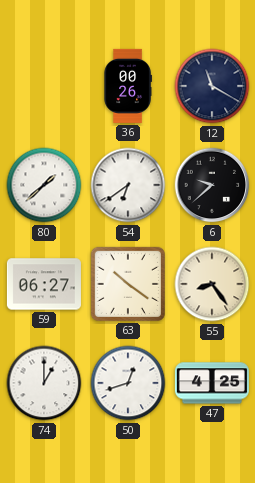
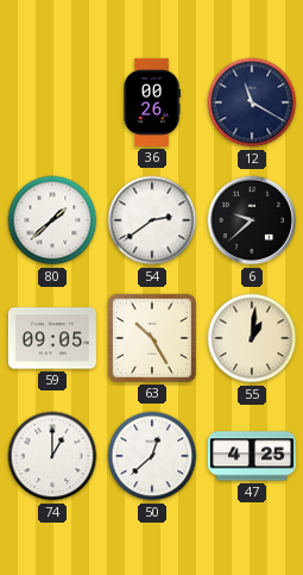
54: 6:39 -> 2:39 (152, 220)
59: 06:27 -> 09:05 (52, 338)
63: 10:21 -> 10:25 (152, 338)
55: 8:24 -> 1:01 (252, 338)
50: 12:42 -> 12:38 (152, 456)
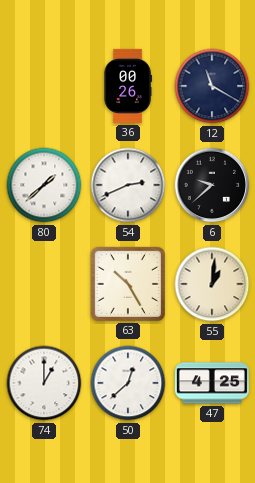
54: 2:39 -> 2:41 (128, 185)
59: 09:05 -> none (52, 338)
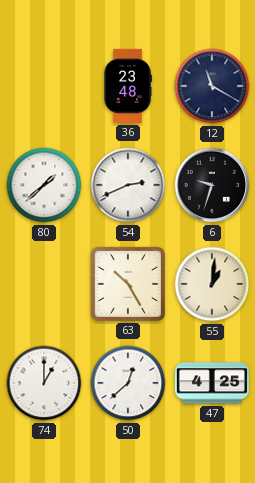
36: 00:26 -> 23:48 (128, 86)
6: 9:38 -> 9:33 (212, 185)
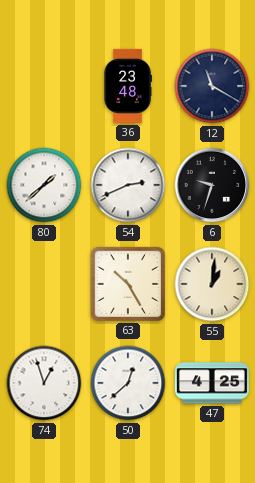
74: 1:00 -> 12:57 (44, 383)
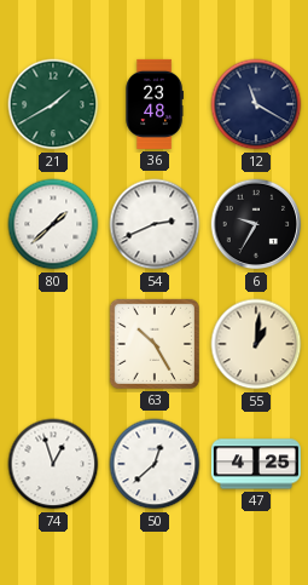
21: none -> 1:40 (53, 104)
6: 9:33 -> 9:35 (256, 224)
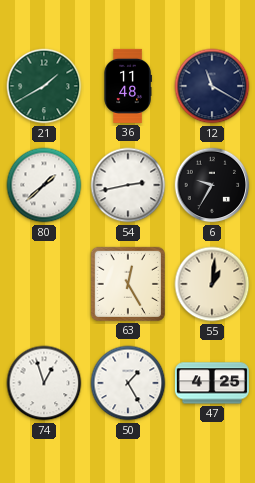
36: 23:48 -> 11:48 (128, 86)
54: 2:41 -> 2:43 (128, 185)
63: 10:25 -> 12:25 (128, 284)
50: 12:38 -> 1:25 (128, 383)
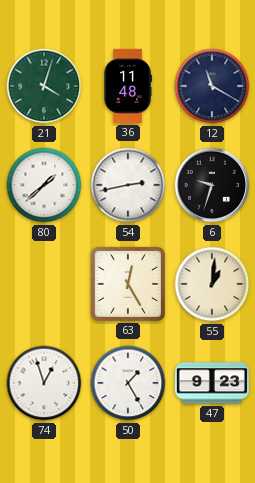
21: 1:40 -> 4:03 (44, 86)
6: 9:35 -> 9:33 (212, 185)
47: 4:25 -> 9:23 (212, 383)
